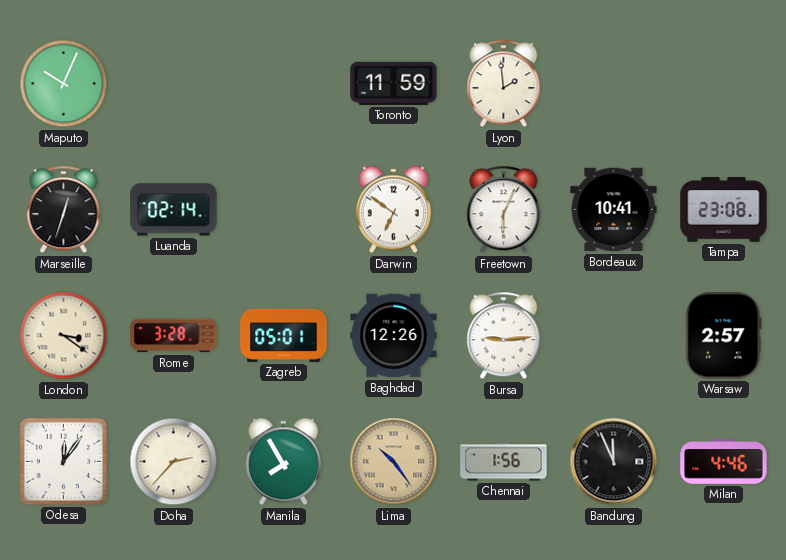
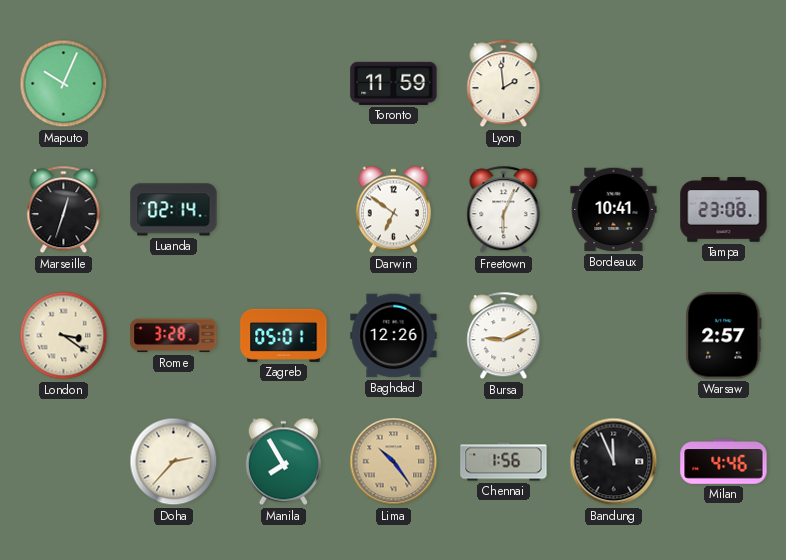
Bursa: 9:14 -> 9:11 (504, 336)
Odesa: 12:06 -> none (63, 461)
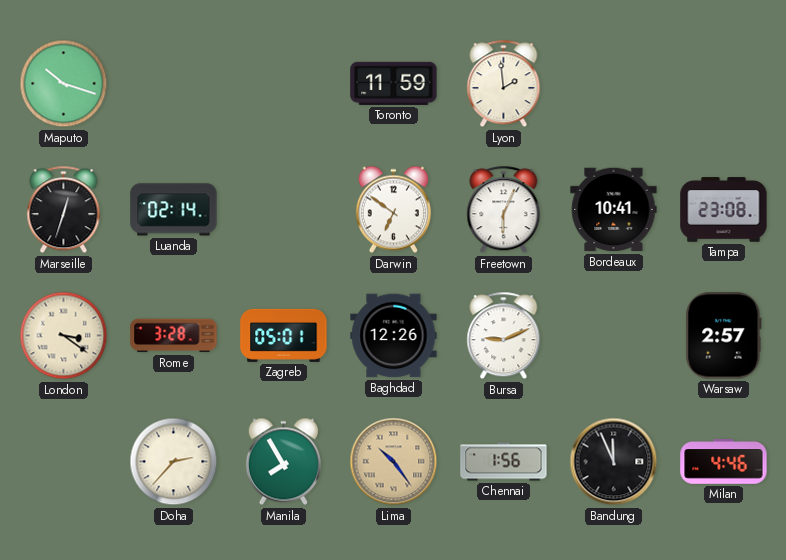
Maputo: 10:04 -> 10:18 (64, 84)
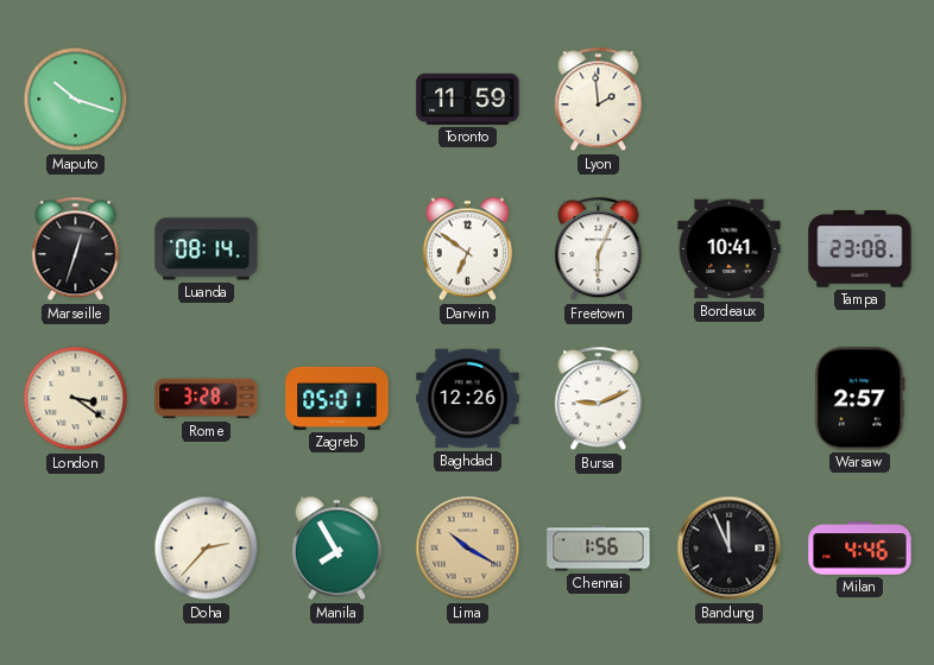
Luanda: 02:14 -> 08:14 (207, 249)
Lima: 10:24 -> 10:20 (468, 549)
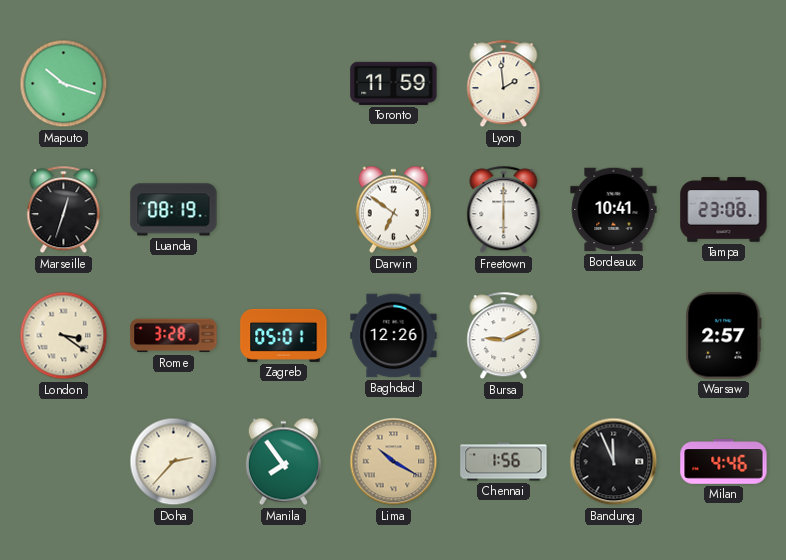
Luanda: 08:14 -> 08:19 (174, 210)
Freetown: 6:04 -> 6:00 (504, 210)
Manila: 7:55 -> 7:54 (283, 462)
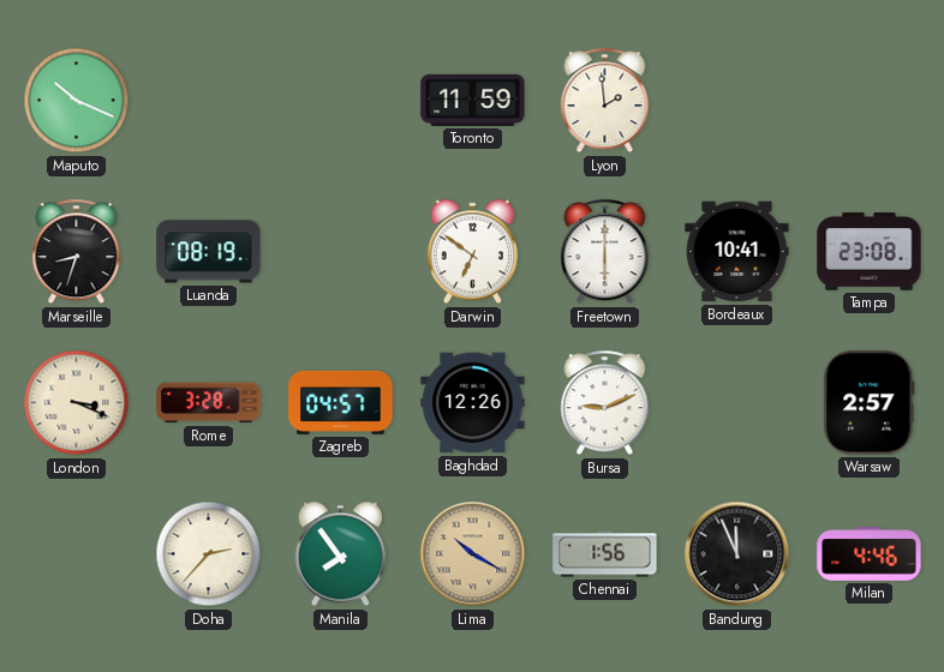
Maputo: 10:18 -> 10:19 (77, 101)
Marseille: 12:33 -> 8:33 (77, 252)
London: 3:21 -> 3:19 (77, 403)
Zagreb: 05:01 -> 04:57 (341, 402)
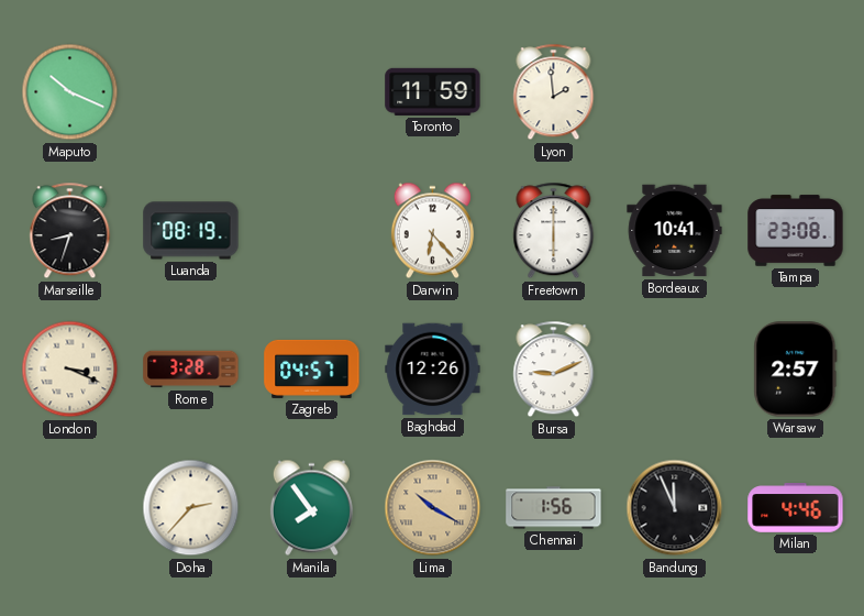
Darwin: 6:51 -> 6:23 (432, 231)
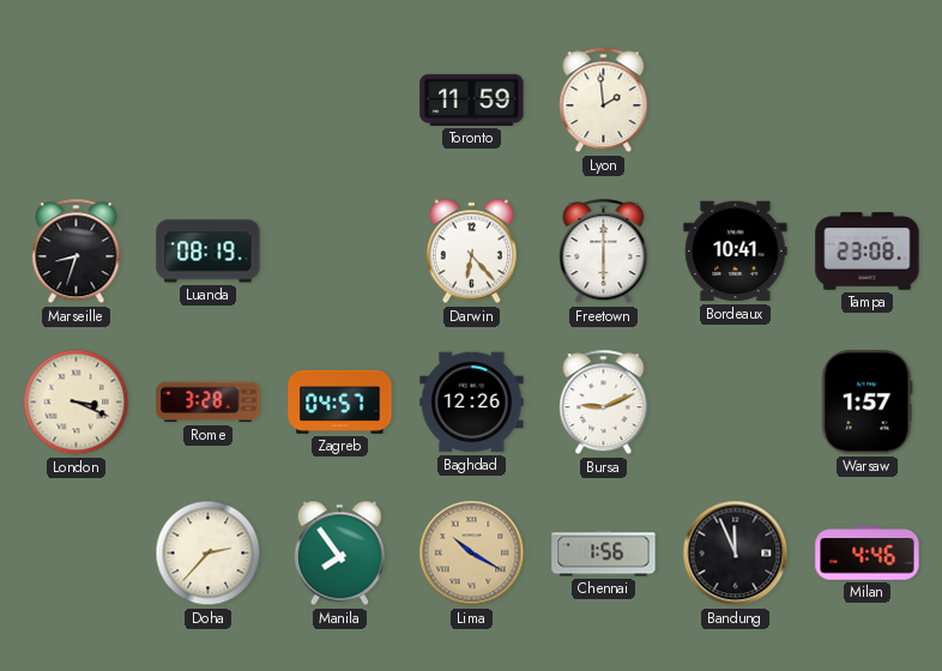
Maputo: 10:19 -> none (70, 92)
Warsaw: 2:57 -> 1:57 (868, 403)
